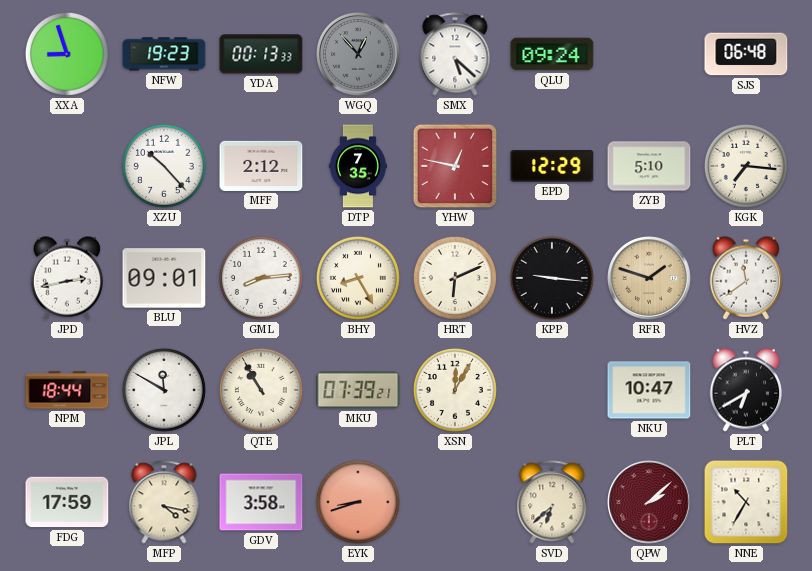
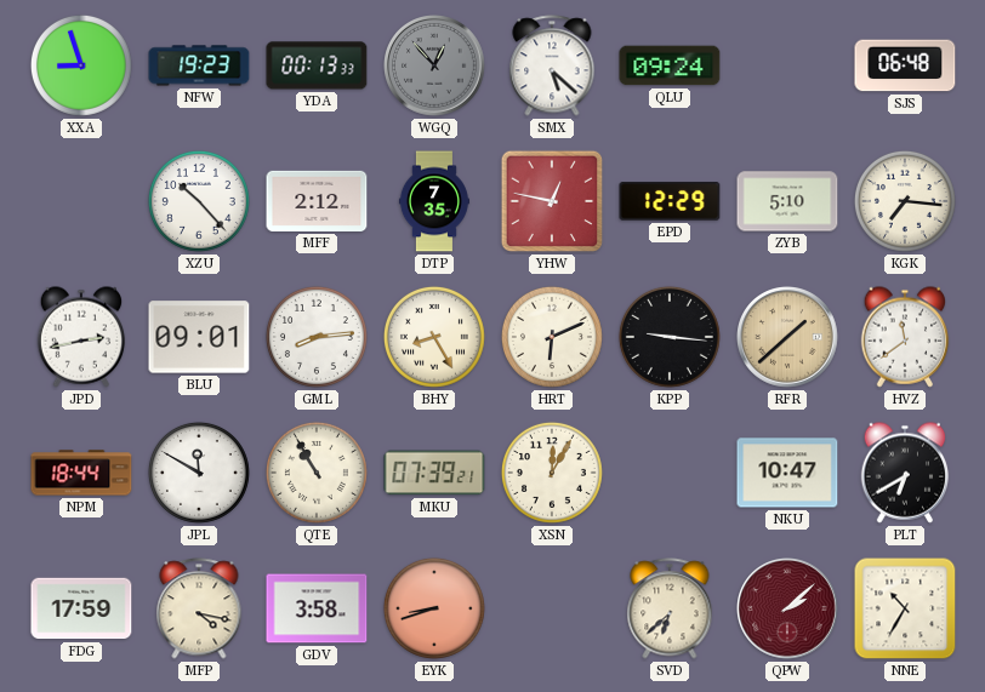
RFR: 1:48 -> 1:38 (788, 338)
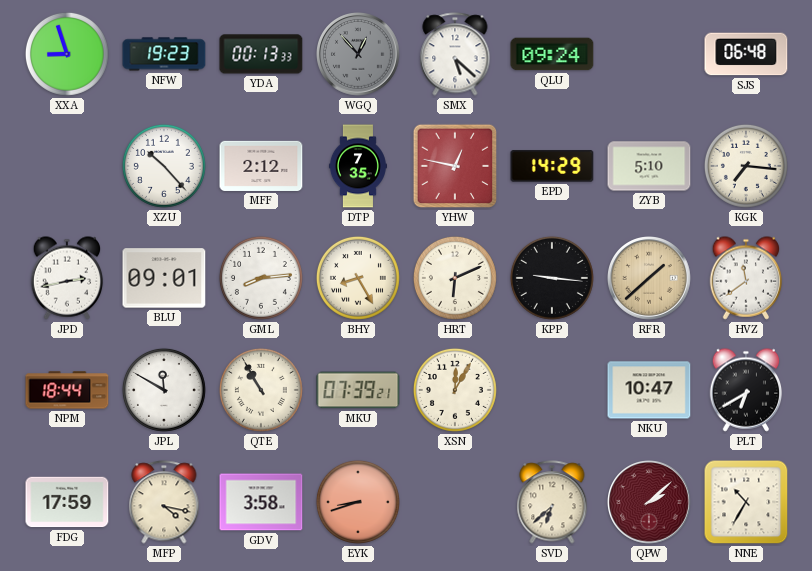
EPD: 12:29 -> 14:29 (552, 166)
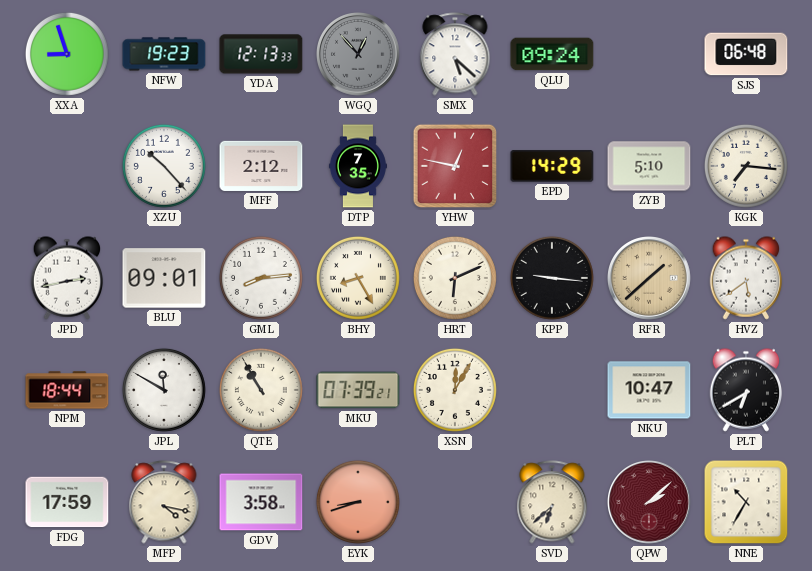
YDA: 00:13 -> 12:13 (261, 54)
HVZ: 11:39 -> 5:39 (746, 278)
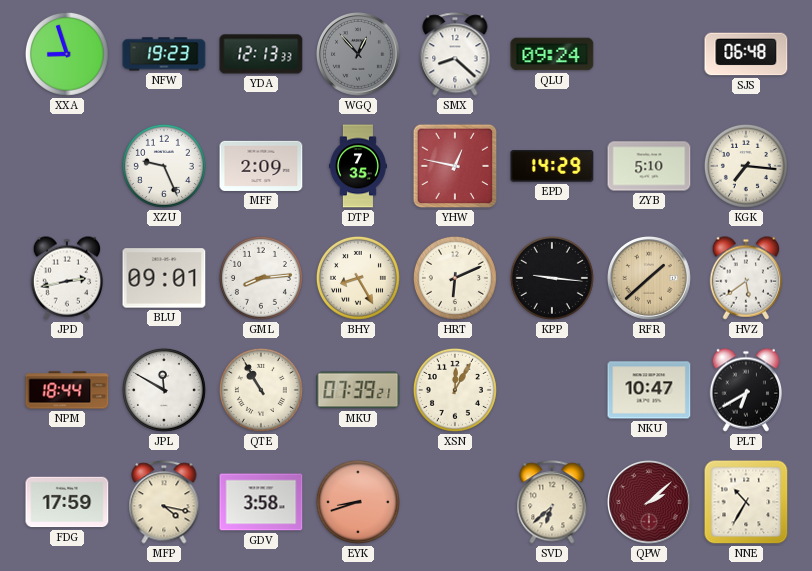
SMX: 5:22 -> 8:22 (455, 54)
XZU: 10:23 -> 9:26 (164, 166)
MFF: 2:12 -> 2:09 (261, 166)
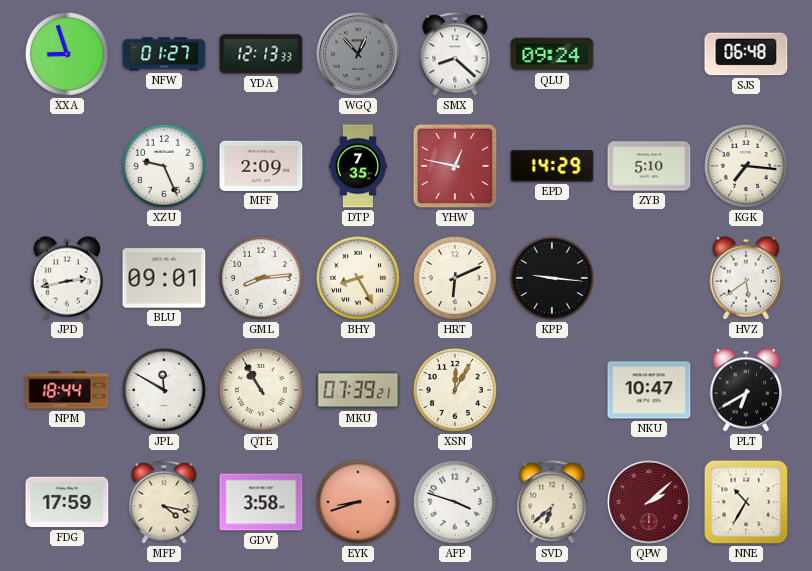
NFW: 19:23 -> 01:27 (164, 54)
RFR: 1:38 -> none (650, 279)
AFP: none -> 3:48 (455, 502)
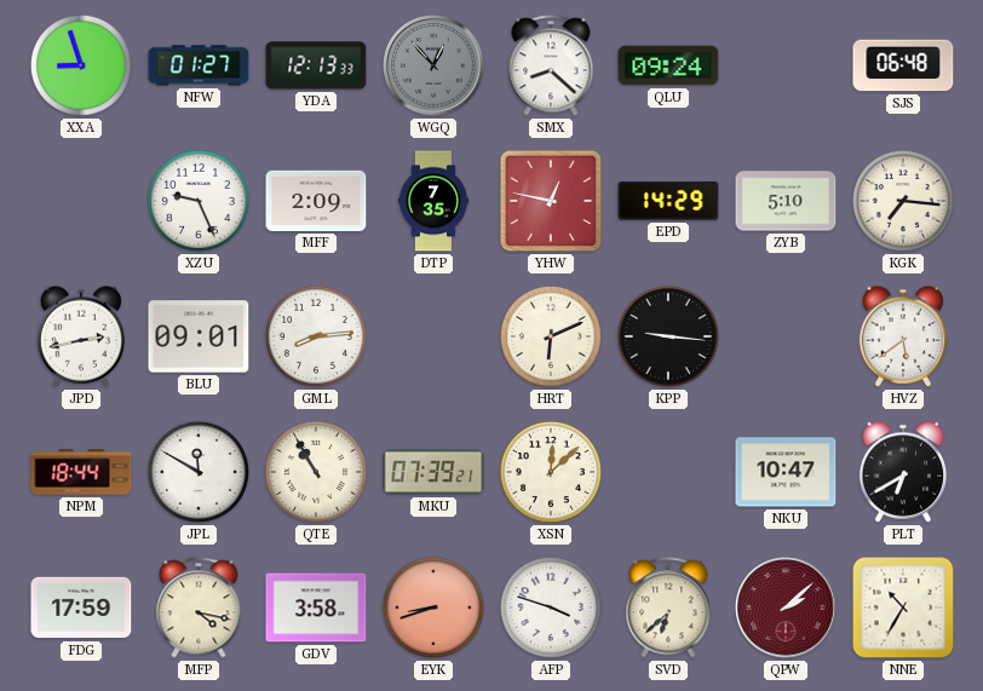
BHY: 8:25 -> none (358, 278)
XSN: 12:05 -> 12:08 (551, 472)
